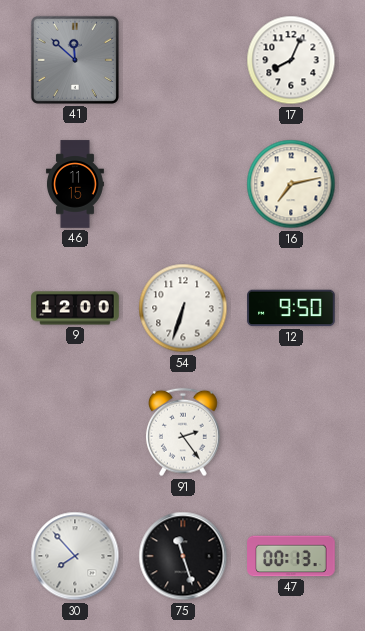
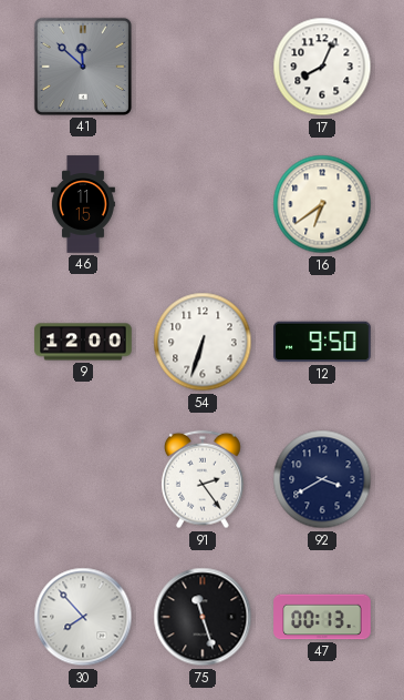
16: 7:13 -> 6:39 (322, 204)
92: none -> 3:40 (322, 479)
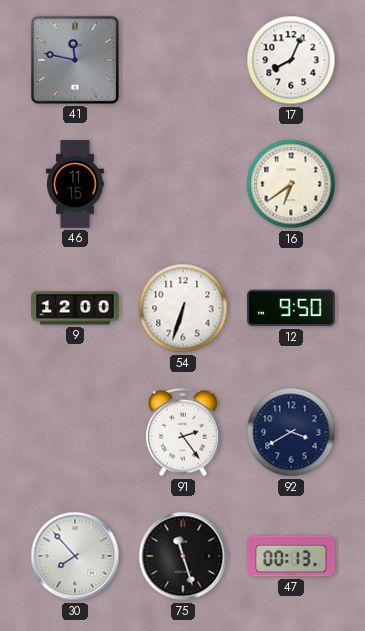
41: 11:52 -> 11:47 (75, 60)
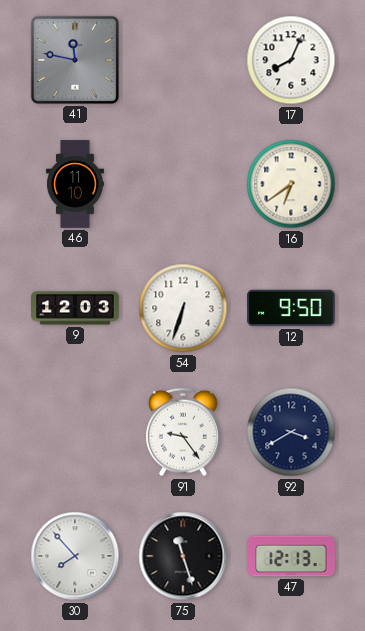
46: 11:15 -> 11:10 (75, 184)
9: 12:00 -> 12:03 (75, 308)
91: 2:24 -> 9:24 (183, 432)
47: 00:13 -> 12:13 (291, 556)
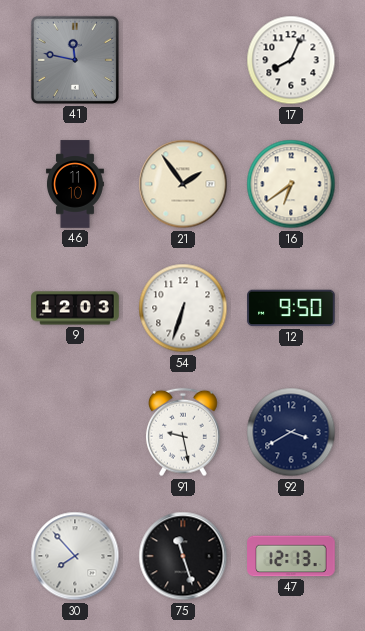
21: none -> 1:54 (183, 184)
91: 9:24 -> 9:28 (183, 432)
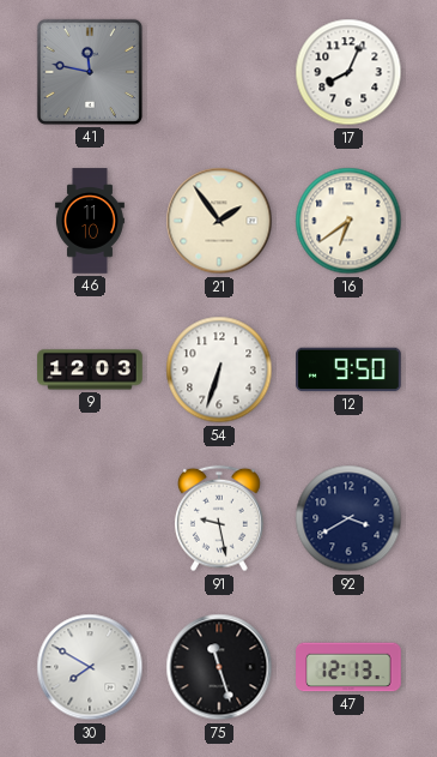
30: 7:53 -> 7:50 (90, 667)
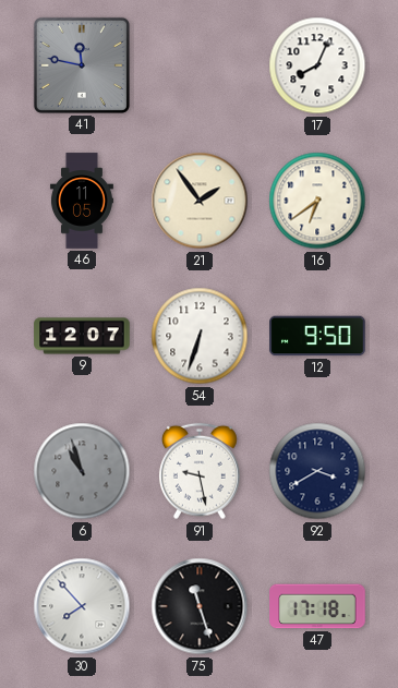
46: 11:10 -> 11:05 (82, 201)
9: 12:03 -> 12:07 (82, 336)
6: none -> 10:57 (82, 471)
30: 7:50 -> 7:53 (82, 606)
47: 12:13 -> 17:18 (317, 606)
